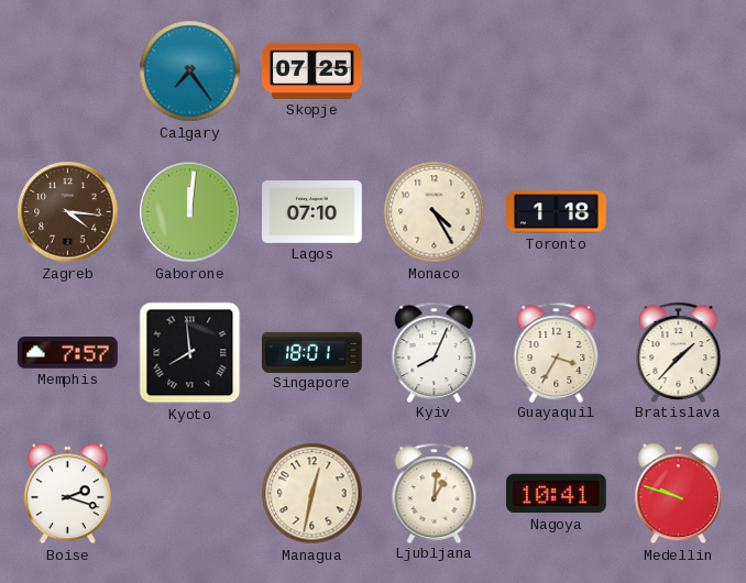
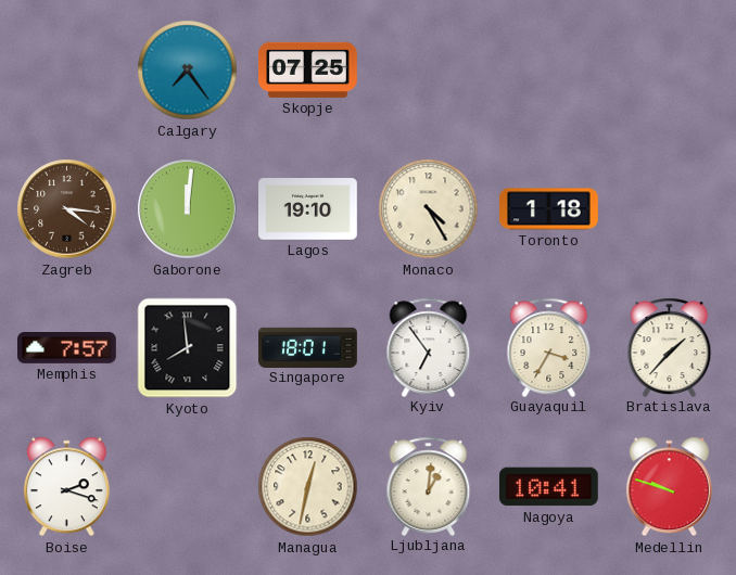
Lagos: 07:10 -> 19:10 (308, 209)
Kyiv: 8:04 -> 6:54 (429, 347)
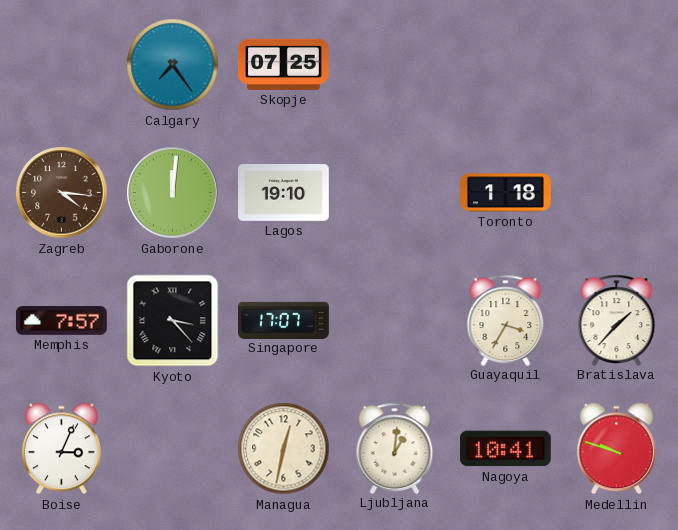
Monaco: 4:25 -> none (429, 209)
Kyoto: 7:59 -> 3:23 (173, 321)
Singapore: 18:01 -> 17:07 (284, 320)
Kyiv: 6:54 -> none (429, 347)
Boise: 2:18 -> 3:04 (61, 449)
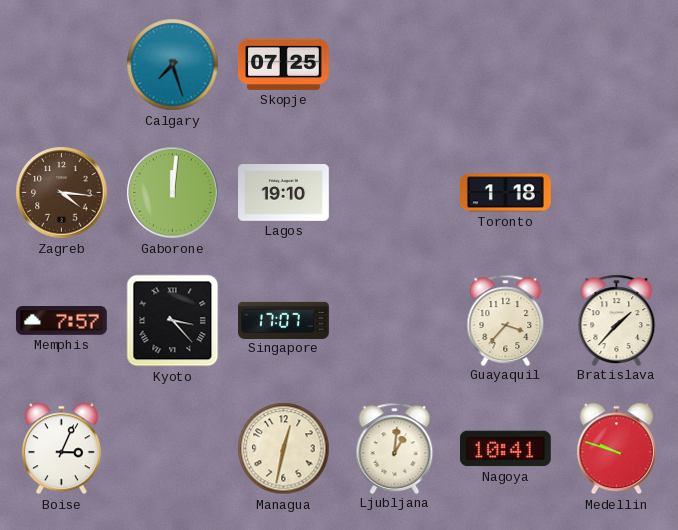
Calgary: 7:24 -> 7:27 (173, 65)
Guayaquil: 3:35 -> 3:37 (506, 320)
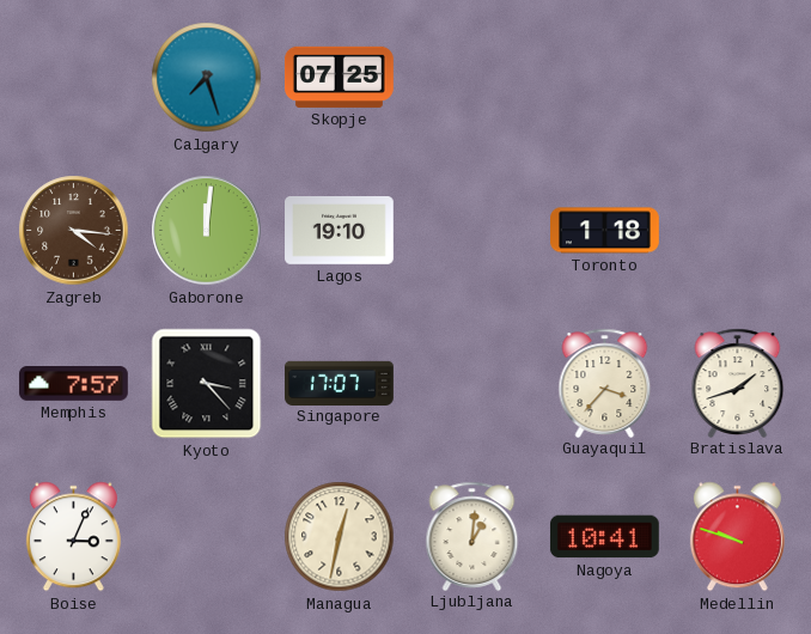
Bratislava: 1:37 -> 1:42 (738, 383)
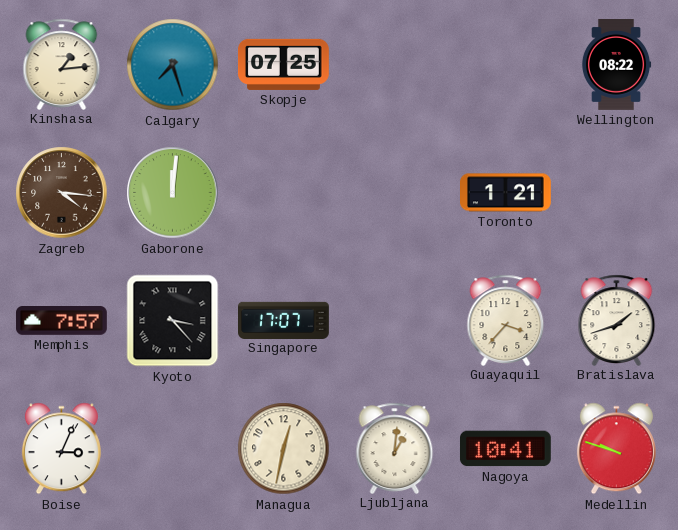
Kinshasa: none -> 1:14 (62, 64)
Wellington: none -> 08:22 (616, 65)
Lagos: 19:10 -> none (340, 231)
Toronto: 1:18 -> 1:21 (506, 193)
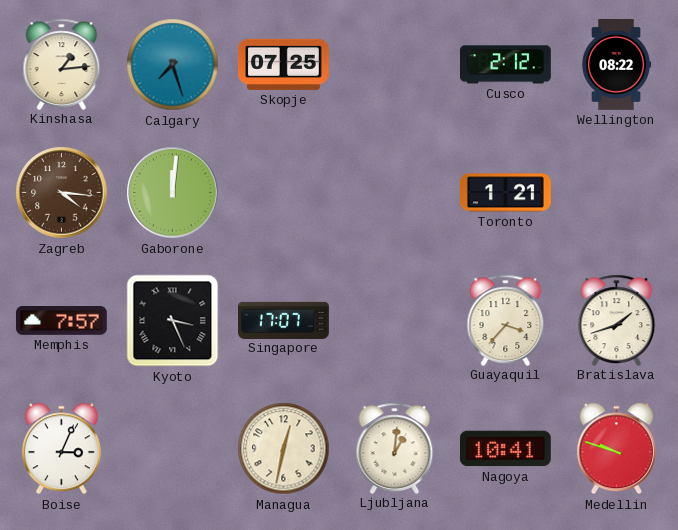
Cusco: none -> 2:12 (505, 65)
Kyoto: 3:23 -> 3:26 (173, 321)
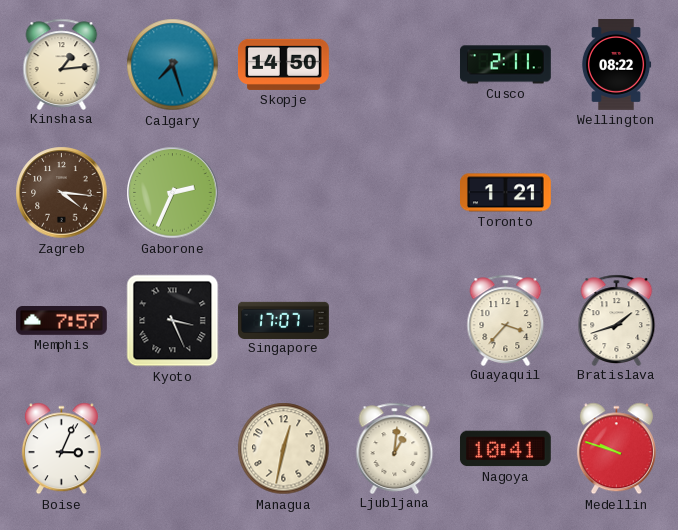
Skopje: 07:25 -> 14:50 (284, 64)
Cusco: 2:12 -> 2:11 (505, 65)
Gaborone: 12:01 -> 2:34 (173, 193)
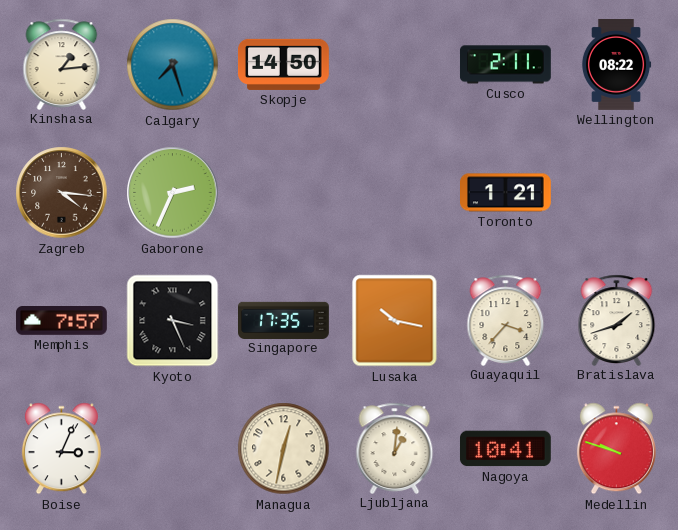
Singapore: 17:07 -> 17:35 (284, 320)
Lusaka: none -> 10:17 (395, 321)
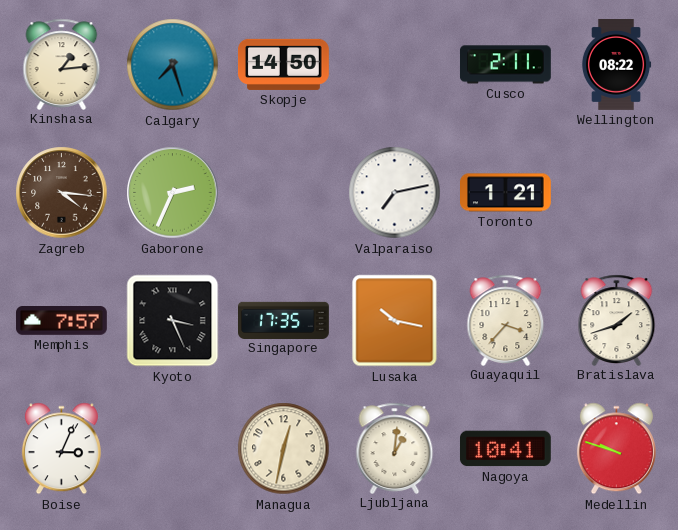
Valparaiso: none -> 7:13 (395, 193)
